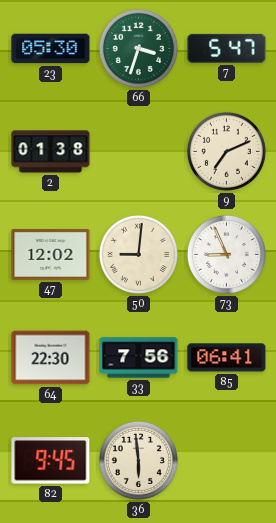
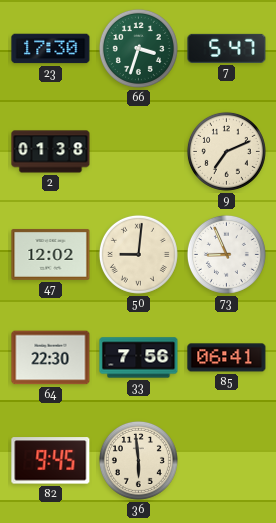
23: 05:30 -> 17:30 (51, 49)
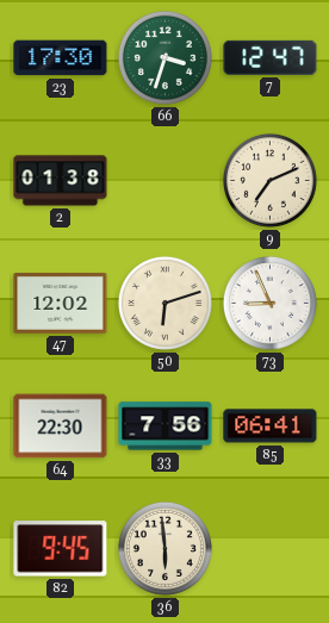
7: 5:47 -> 12:47 (271, 57)
50: 9:01 -> 6:12 (164, 303)
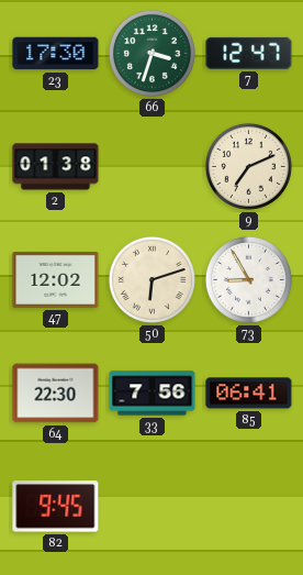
73: 8:56 -> 8:55 (248, 279)
36: 5:59 -> none (164, 548)
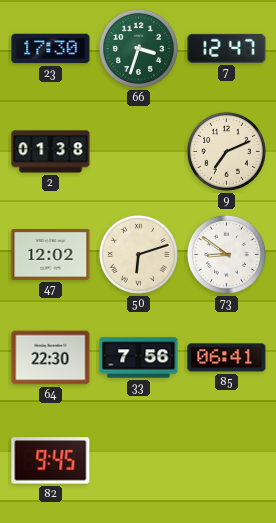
73: 8:55 -> 8:51 (226, 254)
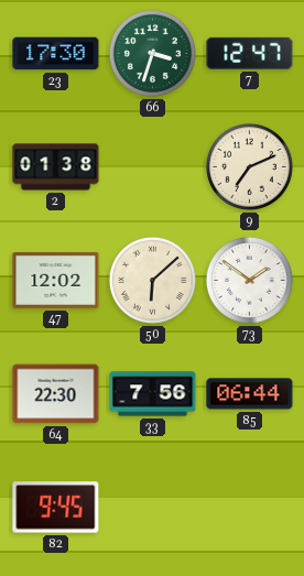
50: 6:12 -> 6:08 (152, 280)
73: 8:51 -> 1:51 (249, 280)
85: 06:41 -> 06:44 (250, 394)
